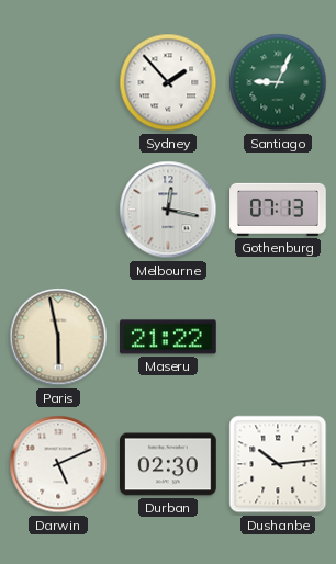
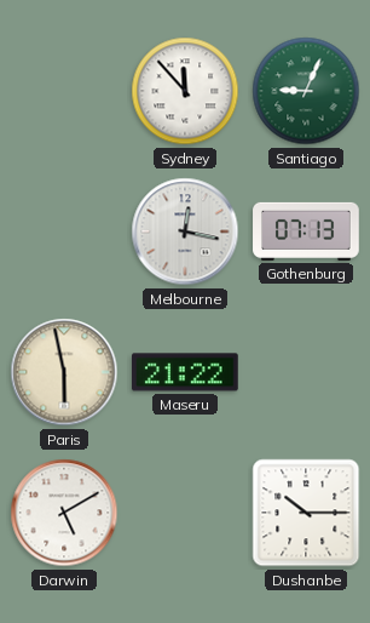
Sydney: 1:53 -> 11:53 (185, 91)
Darwin: 5:11 -> 5:10 (64, 513)
Durban: 02:30 -> none (169, 464)
Dushanbe: 10:14 -> 10:15 (306, 513)
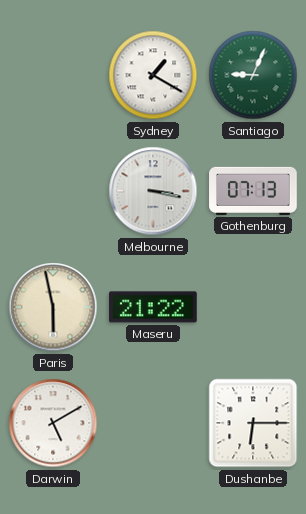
Sydney: 11:53 -> 1:20 (153, 75)
Melbourne: 12:17 -> 3:17 (153, 191)
Dushanbe: 10:15 -> 6:15 (253, 423)
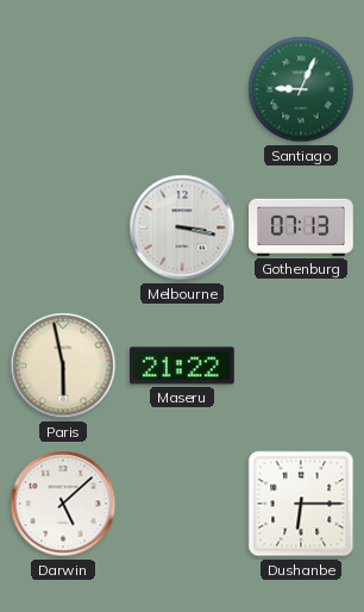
Sydney: 1:20 -> none (153, 75)
Darwin: 5:10 -> 5:08 (63, 504)
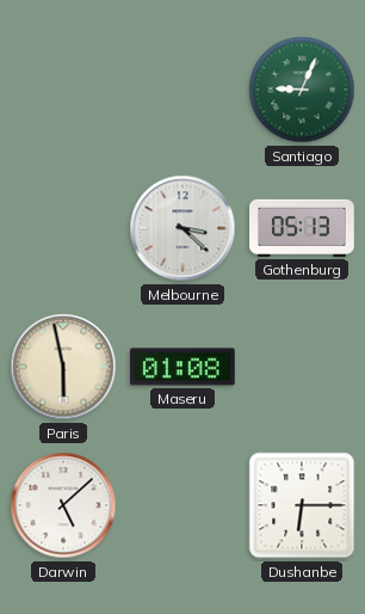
Melbourne: 3:17 -> 3:22 (182, 228)
Gothenburg: 07:13 -> 05:13 (302, 228)
Maseru: 21:22 -> 01:08 (184, 367)
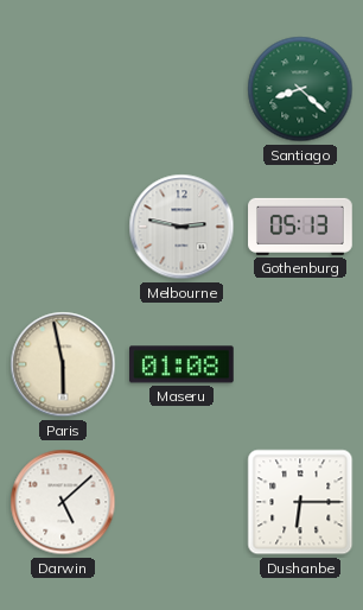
Santiago: 9:04 -> 8:22 (300, 89)
Melbourne: 3:22 -> 2:47 (181, 227)
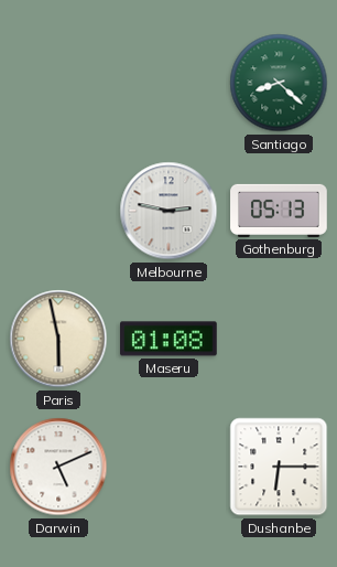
Darwin: 5:08 -> 5:11 (58, 467)
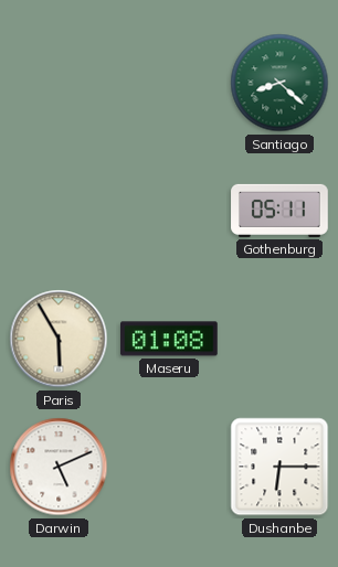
Melbourne: 2:47 -> none (168, 211)
Gothenburg: 05:13 -> 05:11 (279, 211)
Paris: 5:58 -> 5:55 (59, 339)
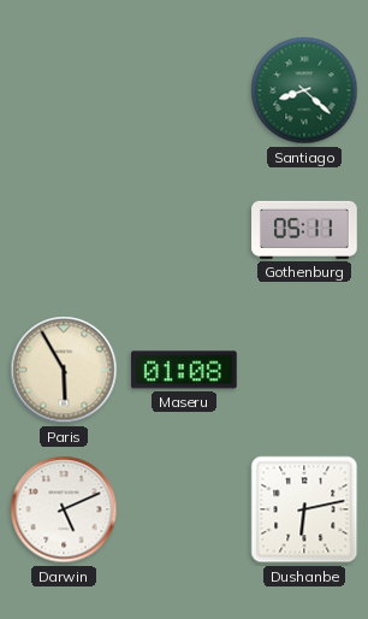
Dushanbe: 6:15 -> 6:13 (304, 509)
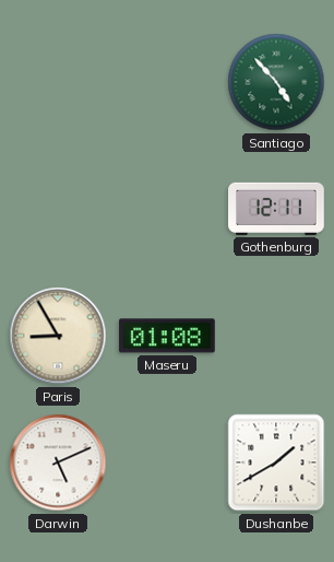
Santiago: 8:22 -> 4:53 (276, 82)
Gothenburg: 05:11 -> 12:11 (276, 209)
Paris: 5:55 -> 8:55 (58, 336)
Dushanbe: 6:13 -> 1:40 (276, 463)
